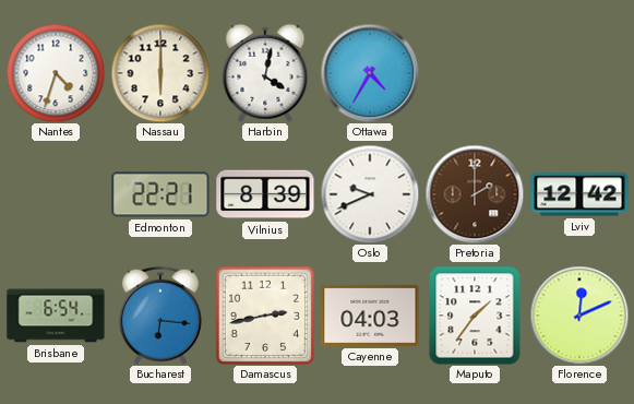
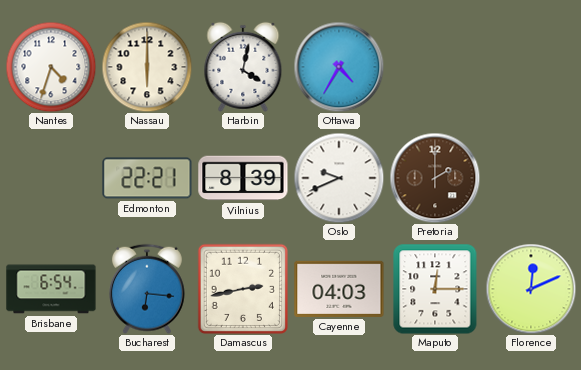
Lviv: 12:42 -> none (579, 194)
Maputo: 1:36 -> 12:15 (435, 289)
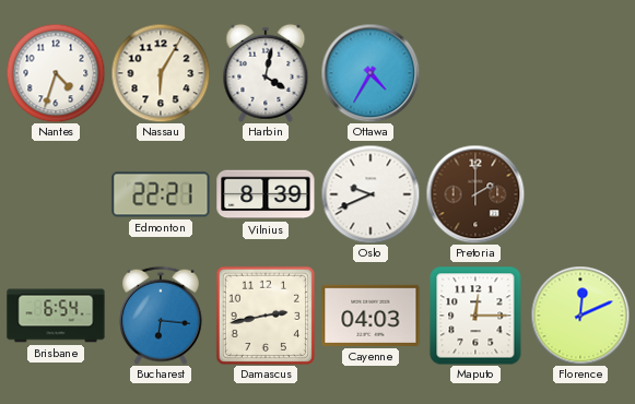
Nassau: 6:00 -> 6:05 (161, 73)
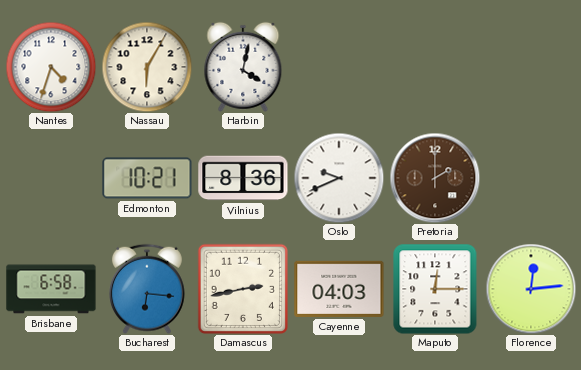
Ottawa: 4:35 -> none (371, 73)
Edmonton: 22:21 -> 10:21 (147, 178)
Vilnius: 8:39 -> 8:36 (243, 178)
Brisbane: 6:54 -> 6:58 (51, 289)
Florence: 12:11 -> 12:14 (531, 289)
